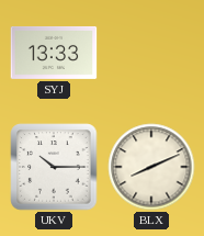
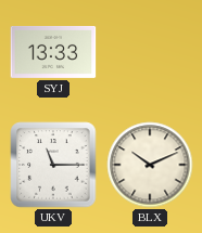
UKV: 10:15 -> 11:15 (53, 165)
BLX: 8:11 -> 10:11 (150, 165)
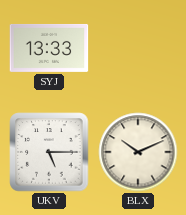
UKV: 11:15 -> 5:15 (49, 152)
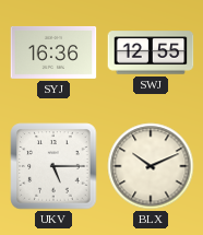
SYJ: 13:33 -> 16:36 (53, 52)
SWJ: none -> 12:55 (151, 52)
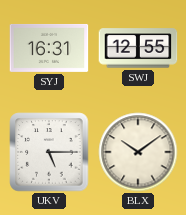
SYJ: 16:36 -> 16:31 (49, 48)
BLX: 10:11 -> 10:09 (138, 152)
